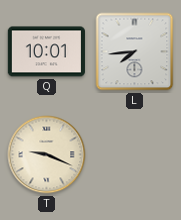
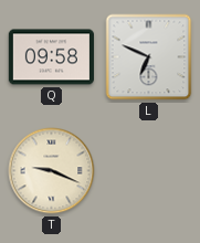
Q: 10:01 -> 09:58 (51, 57)
L: 7:44 -> 6:49 (149, 57)
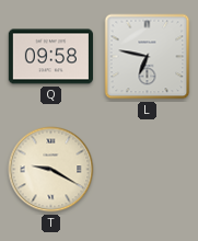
L: 6:49 -> 6:47 (148, 57)
T: 9:19 -> 9:20 (51, 170)
